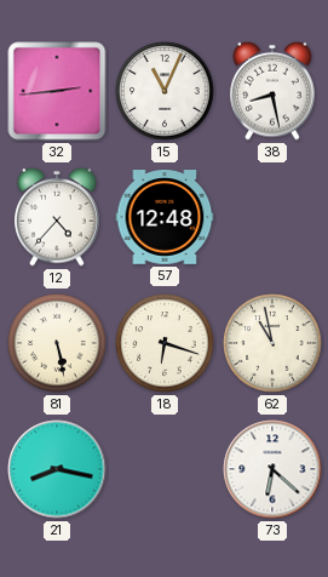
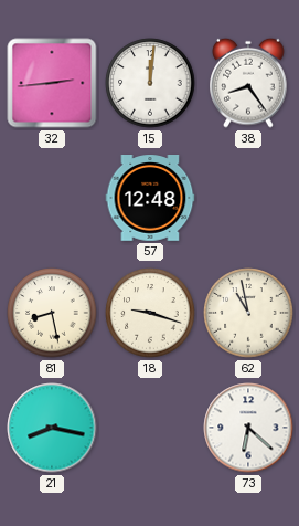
15: 11:04 -> 12:01 (150, 83)
38: 8:28 -> 8:24 (248, 83)
12: 4:37 -> none (57, 217)
81: 5:28 -> 8:28 (52, 313)
18: 6:18 -> 9:18 (150, 313)
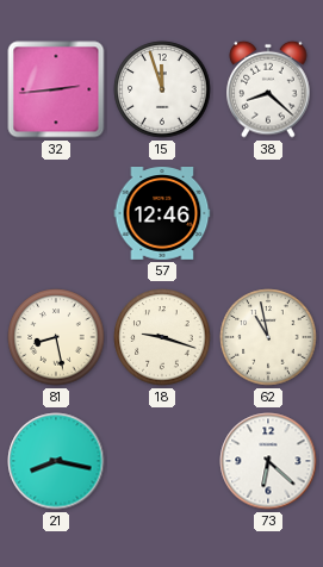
15: 12:01 -> 11:57 (162, 89)
38: 8:24 -> 8:22 (268, 89)
57: 12:48 -> 12:46 (162, 214)
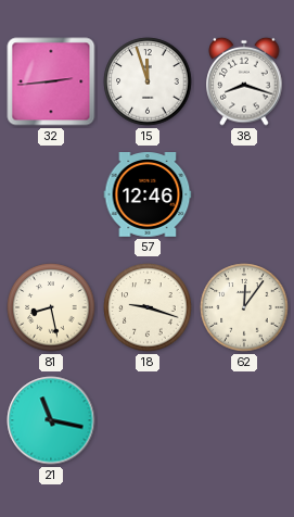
38: 8:22 -> 8:18 (244, 81)
62: 10:58 -> 12:06 (244, 307)
21: 8:17 -> 11:17 (51, 420)
73: 6:22 -> none (268, 461)
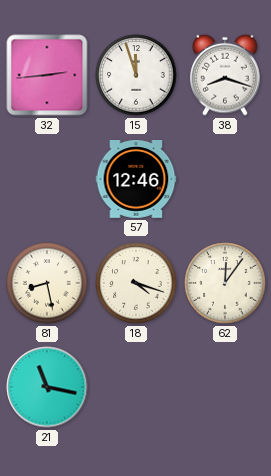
18: 9:18 -> 4:18 (136, 283)
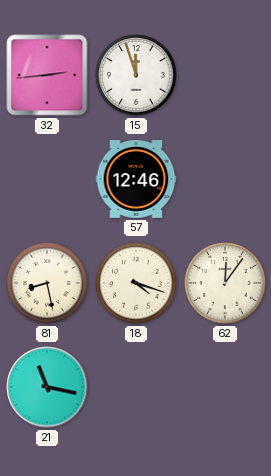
38: 8:18 -> none (225, 75)
